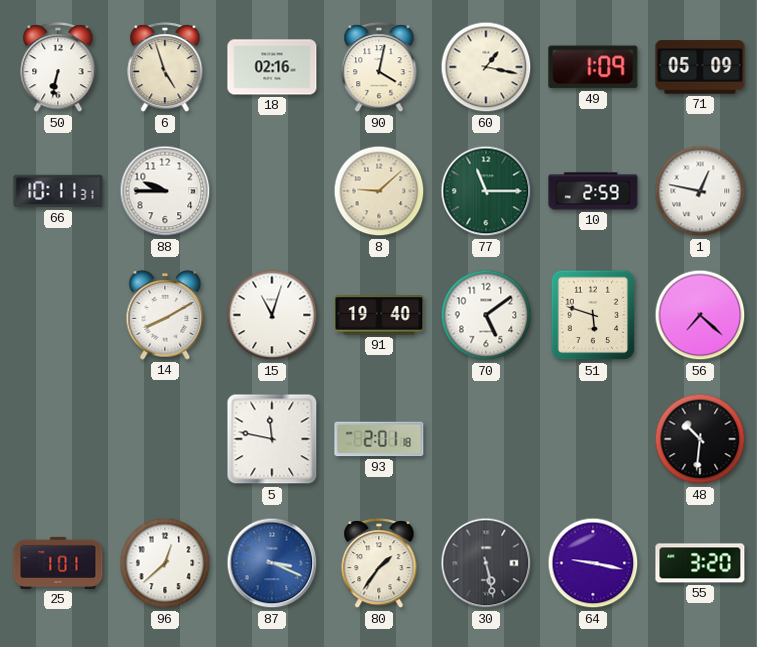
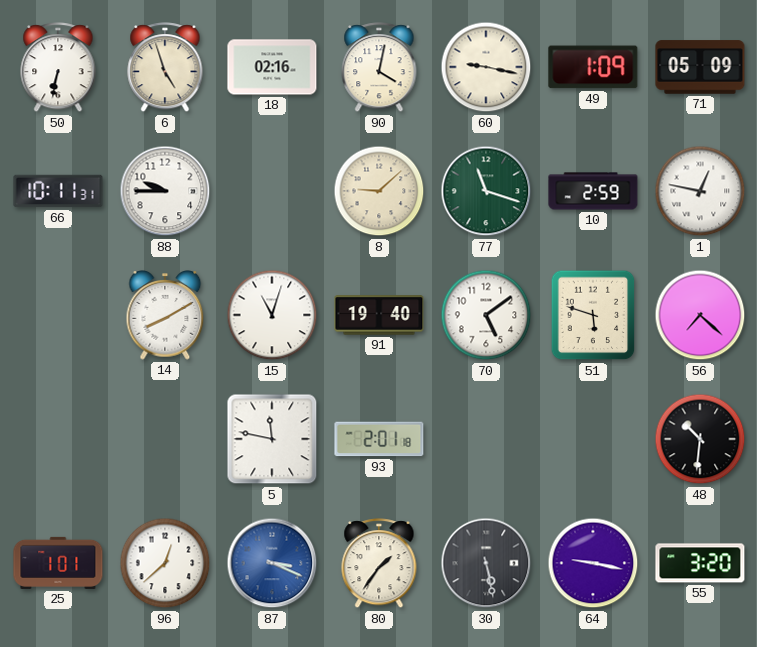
60: 1:17 -> 9:17 (486, 67)
77: 11:15 -> 11:18 (486, 191)
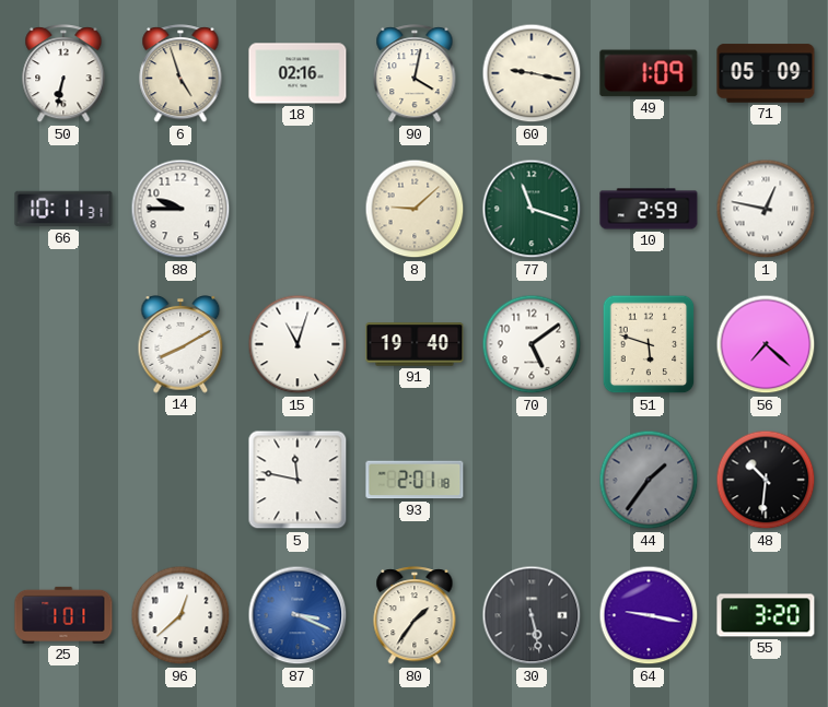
44: none -> 1:36 (649, 480)
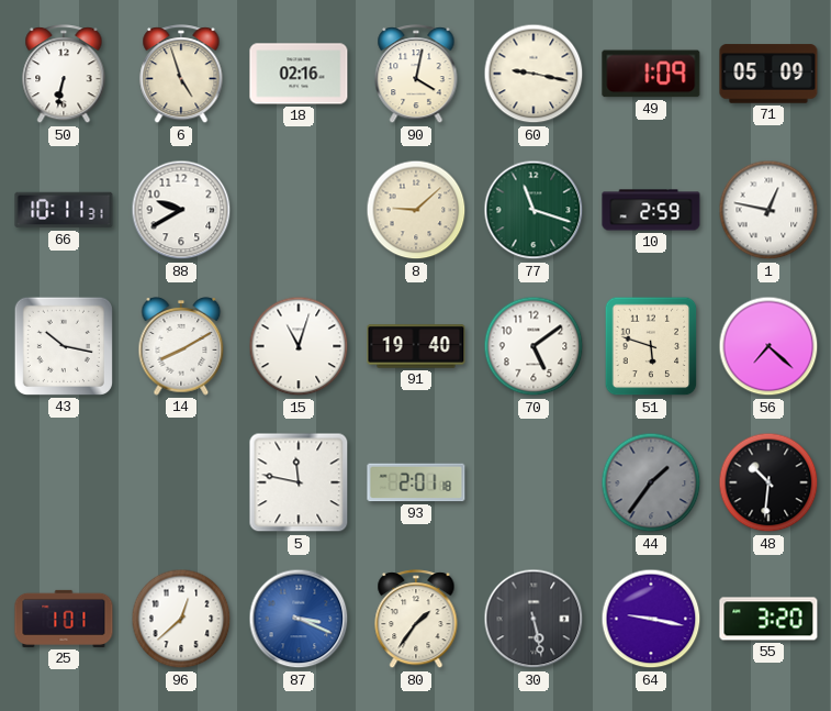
88: 9:45 -> 9:40 (181, 210)
43: none -> 10:17 (64, 346)
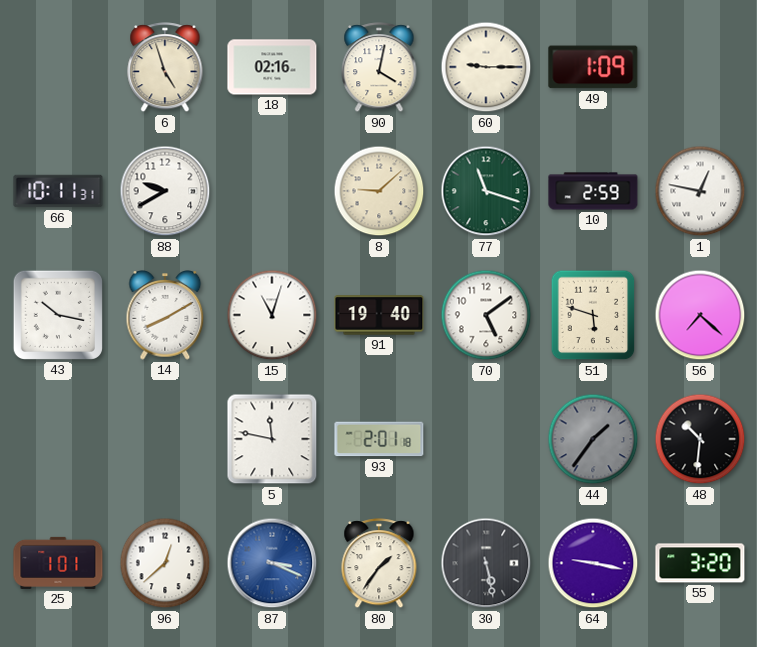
50: 6:32 -> none (64, 75)
60: 9:17 -> 9:15 (486, 67)
71: 05:09 -> none (768, 74)
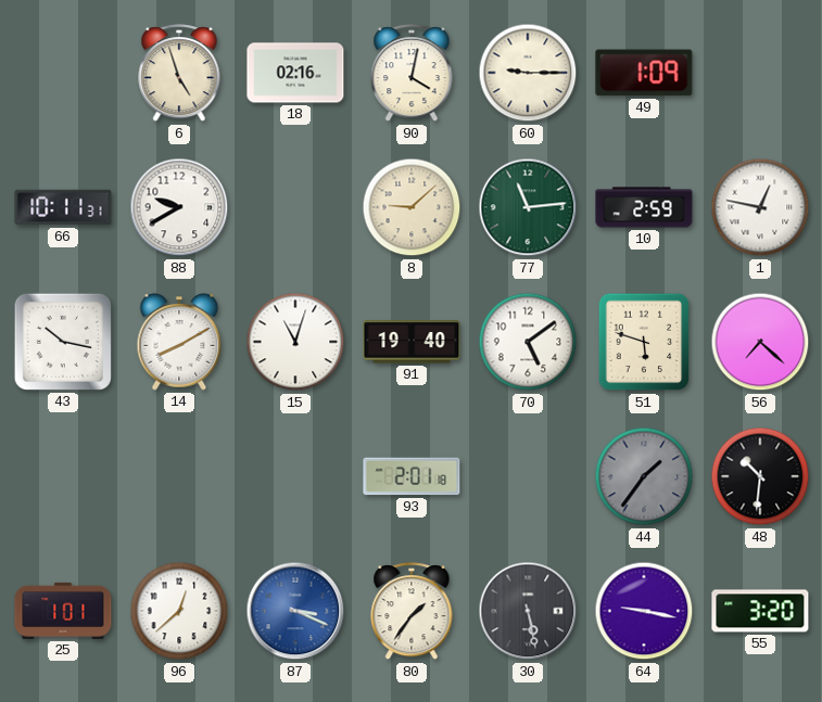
77: 11:18 -> 11:14 (528, 207)
5: 11:47 -> none (272, 439)
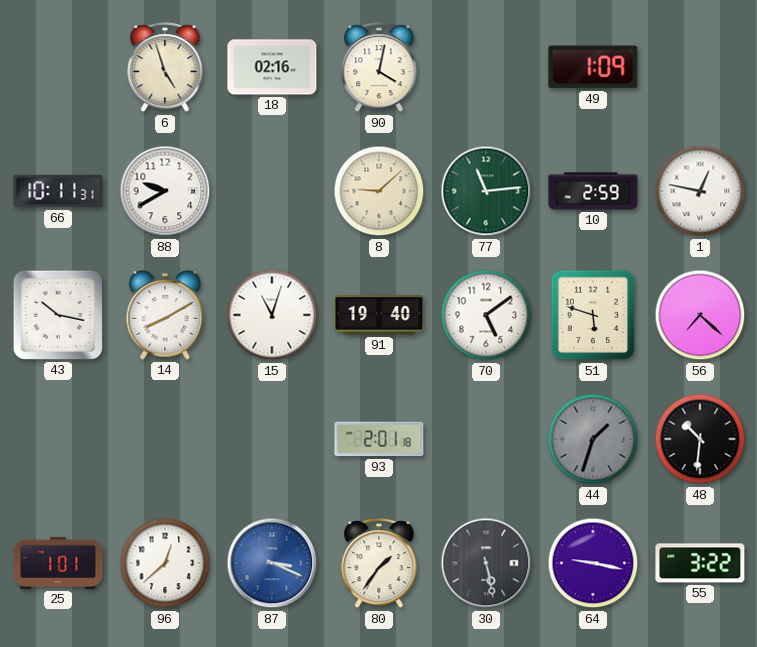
60: 9:15 -> none (528, 73)
44: 1:36 -> 1:33 (593, 439)
55: 3:20 -> 3:22 (700, 563)
